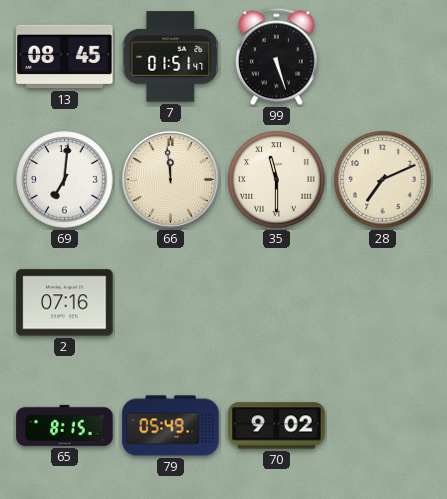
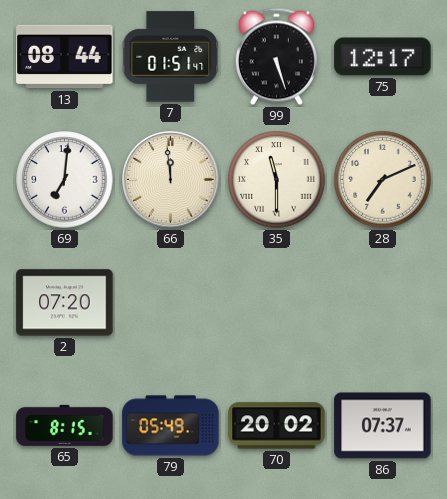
13: 08:45 -> 08:44 (65, 57)
75: none -> 12:17 (383, 57)
2: 07:16 -> 07:20 (65, 303)
70: 9:02 -> 20:02 (277, 426)
86: none -> 07:37 (383, 426)
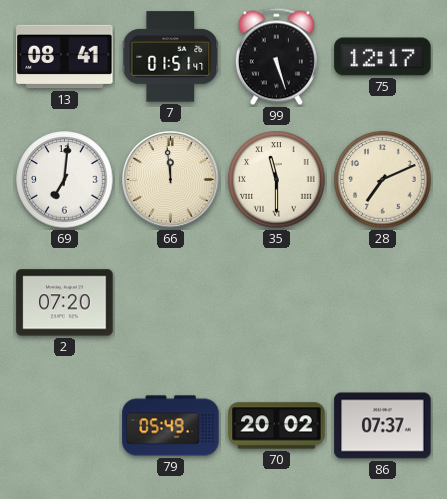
13: 08:44 -> 08:41 (65, 57)
65: 8:15 -> none (65, 425)
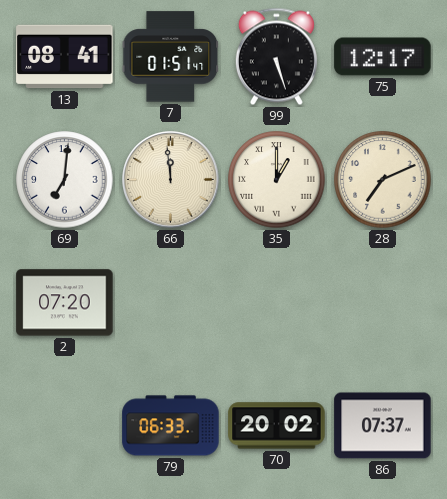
35: 11:30 -> 1:00 (277, 180)
79: 05:49 -> 06:33 (171, 426)
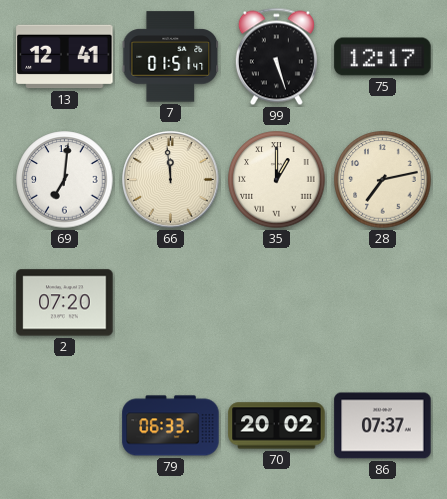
13: 08:41 -> 12:41 (65, 57)
28: 7:11 -> 7:13 (383, 180)
